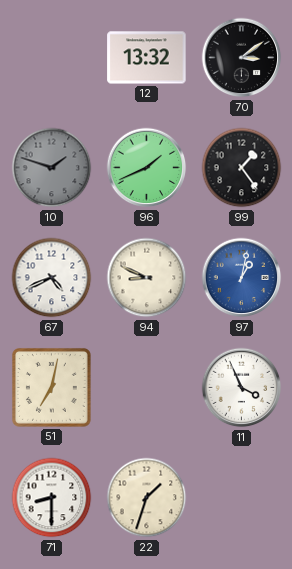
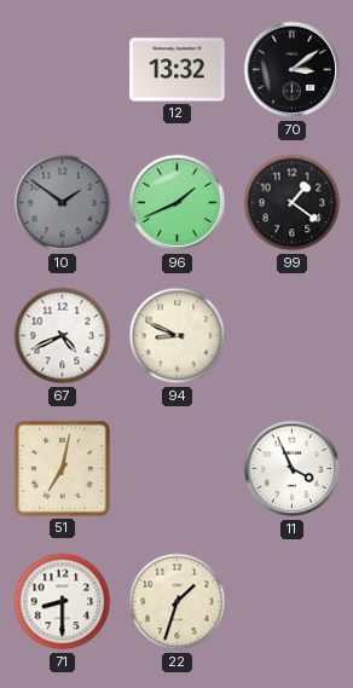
10: 1:48 -> 1:51 (63, 203)
99: 1:24 -> 1:21 (293, 203)
97: 1:02 -> none (242, 278)
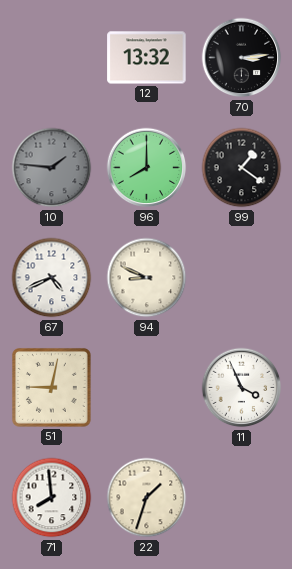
70: 3:09 -> 3:14 (242, 58)
10: 1:51 -> 1:46 (52, 168)
96: 1:41 -> 8:00 (147, 168)
51: 7:02 -> 9:02 (51, 387)
71: 8:30 -> 7:59 (52, 498)
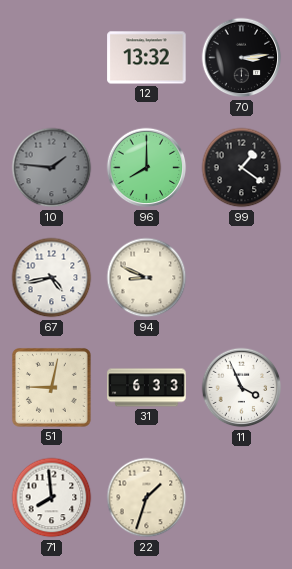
67: 4:41 -> 4:43 (52, 278)
31: none -> 6:33 (147, 388)
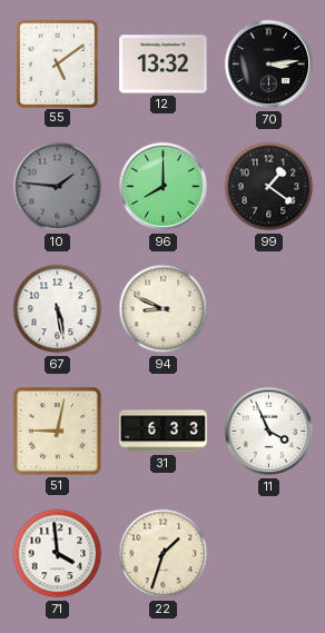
55: none -> 5:09 (57, 63)
67: 4:43 -> 5:28 (58, 309)
71: 7:59 -> 3:59 (58, 554)
